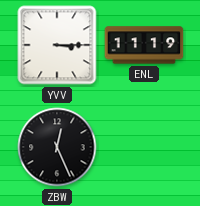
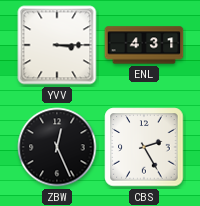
ENL: 11:19 -> 4:31 (144, 45)
CBS: none -> 2:25 (144, 147)
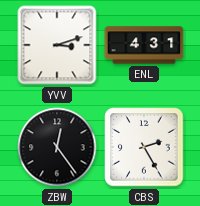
YVV: 3:15 -> 3:12 (57, 45)
ZBW: 12:26 -> 12:24 (57, 147)
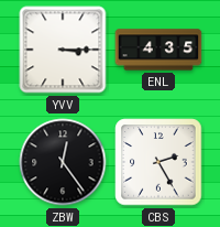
YVV: 3:12 -> 3:15 (63, 50)
ENL: 4:31 -> 4:35 (158, 50)
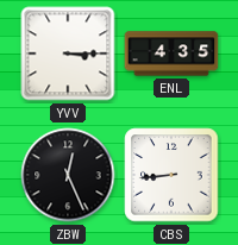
ZBW: 12:24 -> 12:26 (68, 175)
CBS: 2:25 -> 8:44 (171, 175)
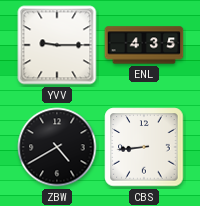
YVV: 3:15 -> 9:15 (57, 45)
ZBW: 12:26 -> 4:40 (57, 147)
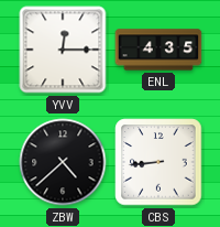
YVV: 9:15 -> 12:15 (63, 50)
ZBW: 4:40 -> 4:38 (63, 162)
